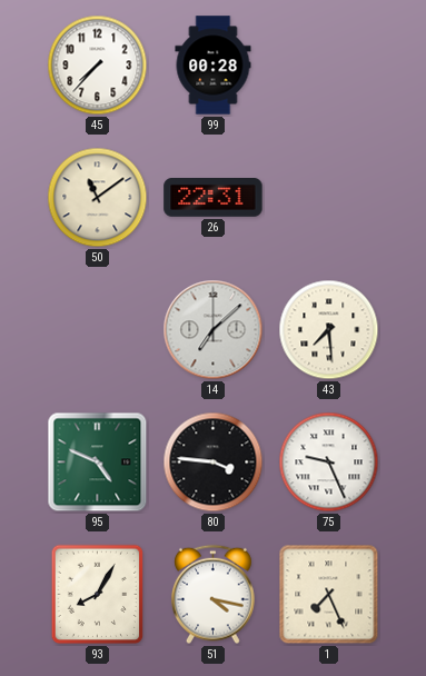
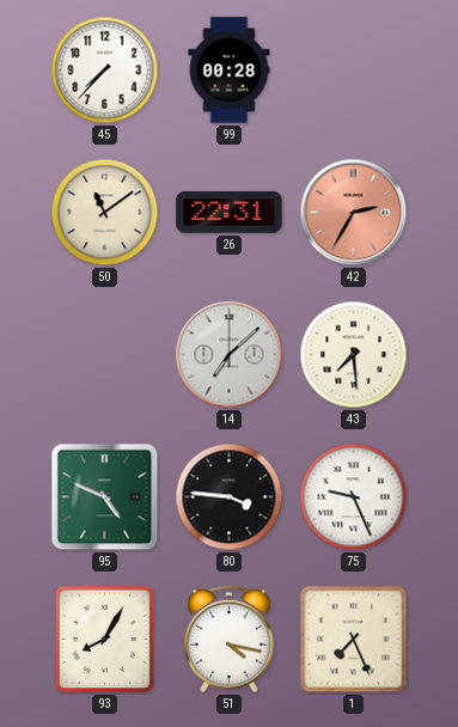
42: none -> 2:35 (354, 213)
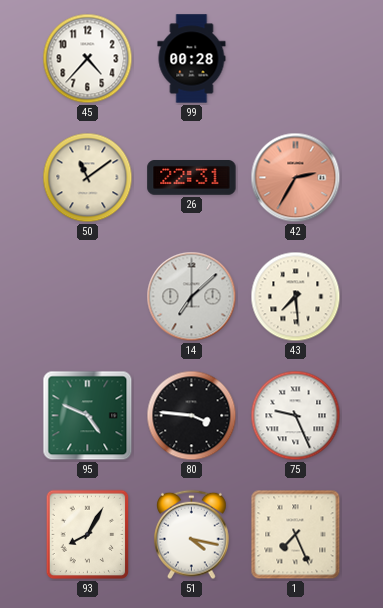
45: 7:37 -> 4:37 (88, 59)
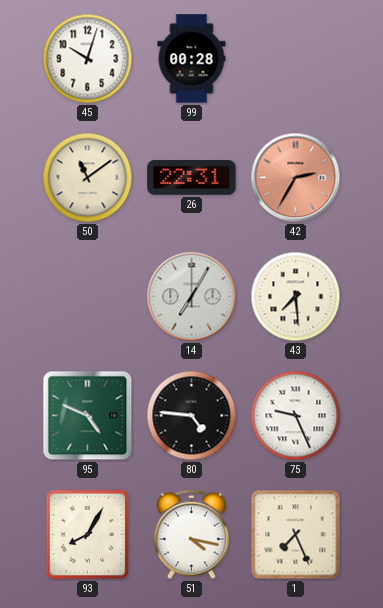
45: 4:37 -> 10:03 (88, 59)
14: 7:08 -> 7:05 (192, 297)
80: 3:46 -> 4:46 (192, 416)
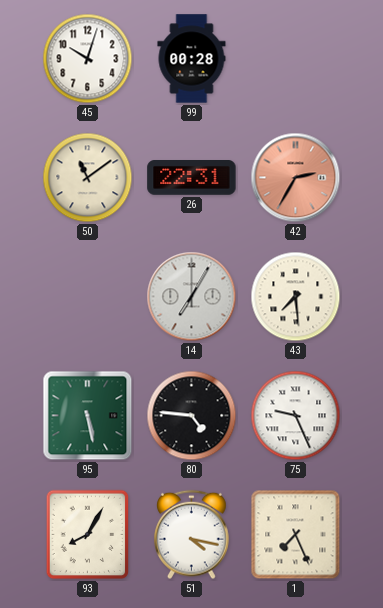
95: 4:49 -> 5:28 (88, 416)
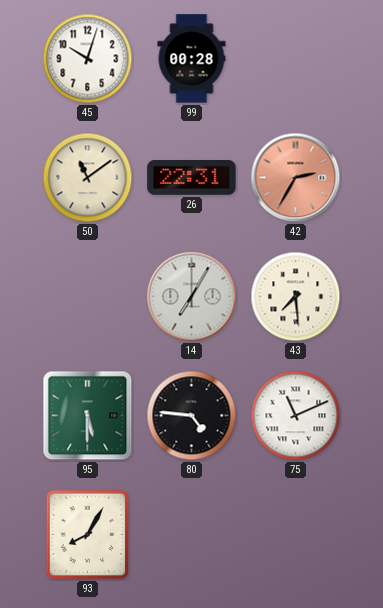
95: 5:28 -> 5:30 (88, 416)
75: 9:26 -> 11:11 (296, 416)
51: 4:17 -> none (192, 535)
1: 7:26 -> none (296, 535)
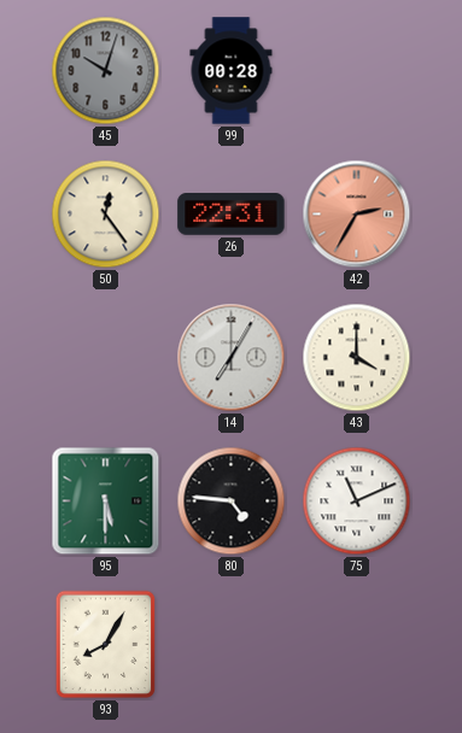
45 dial: white -> grey (106, 71)
50: 11:09 -> 12:24 (106, 215)
43: 7:29 -> 4:00 (357, 358)
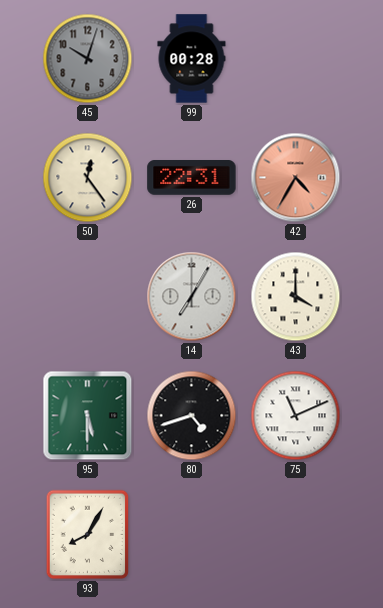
42: 2:35 -> 4:35 (296, 178)
80: 4:46 -> 4:42 (192, 416)
